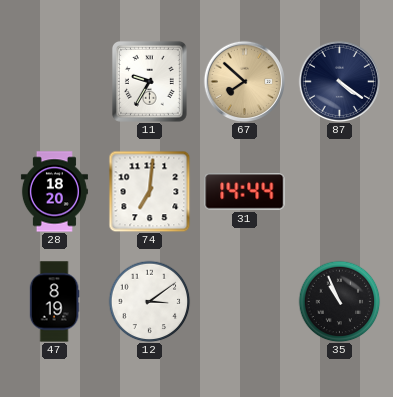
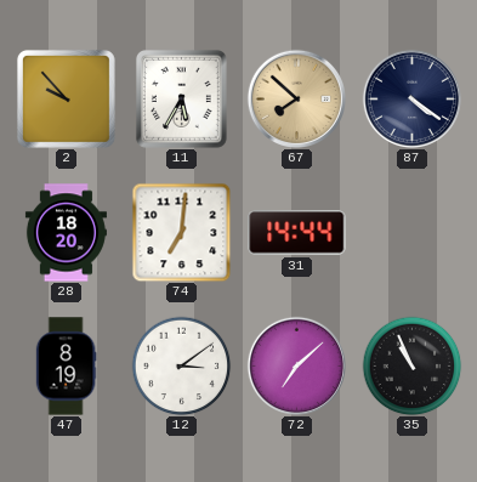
2: none -> 9:53 (66, 98)
11: 9:35 -> 5:35 (181, 98)
72: none -> 7:08 (296, 365)
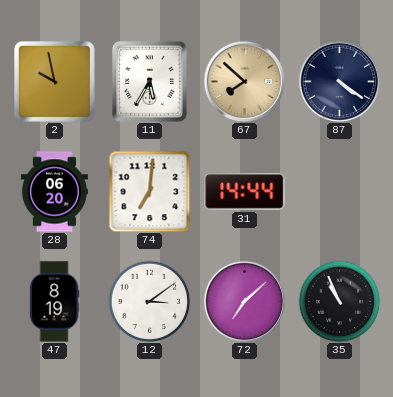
2: 9:53 -> 9:58 (54, 81)
28: 18:20 -> 06:20 (54, 192)
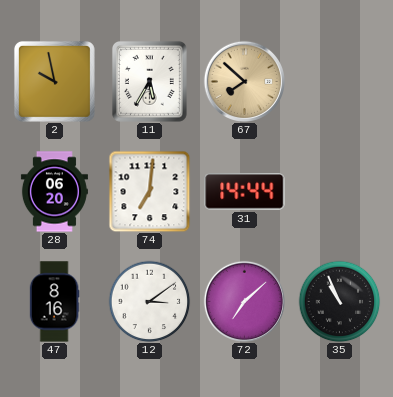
87: 4:21 -> none (339, 81)
47: 8:19 -> 8:16 (54, 302)
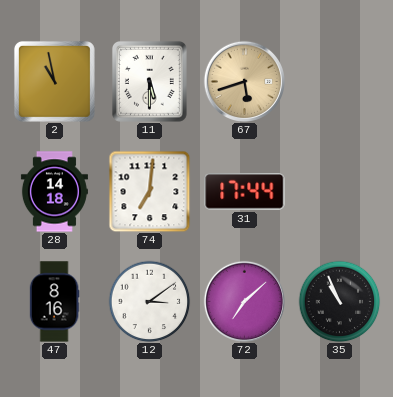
2: 9:58 -> 10:58 (54, 81)
11: 5:35 -> 5:30 (149, 81)
67: 7:52 -> 5:42 (244, 81)
28: 06:20 -> 14:18 (54, 192)
31: 14:44 -> 17:44 (245, 192)
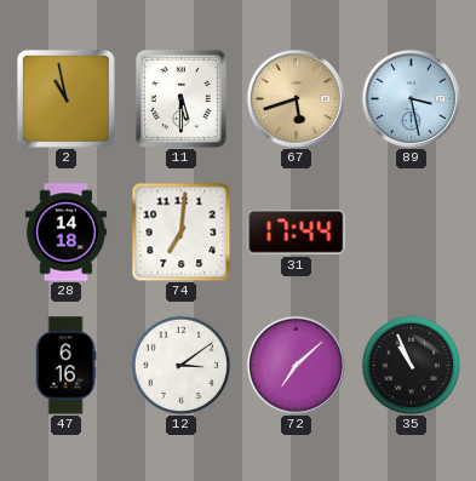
89: none -> 3:28 (411, 98)
47: 8:16 -> 6:16 (65, 366)
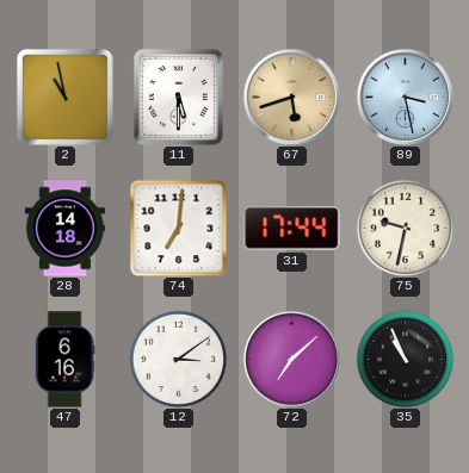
75: none -> 9:32 (405, 228)
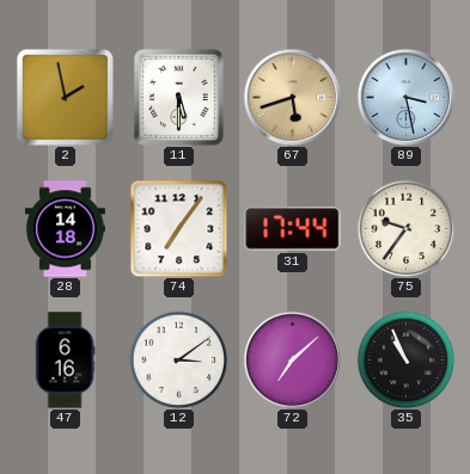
2: 10:58 -> 1:58 (65, 97)
74: 7:01 -> 7:06 (178, 228)
75: 9:32 -> 9:36 (405, 228)
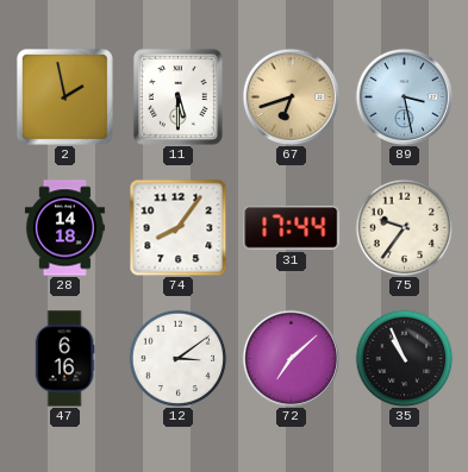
67: 5:42 -> 6:42 (291, 96)
74: 7:06 -> 8:06 (177, 227)
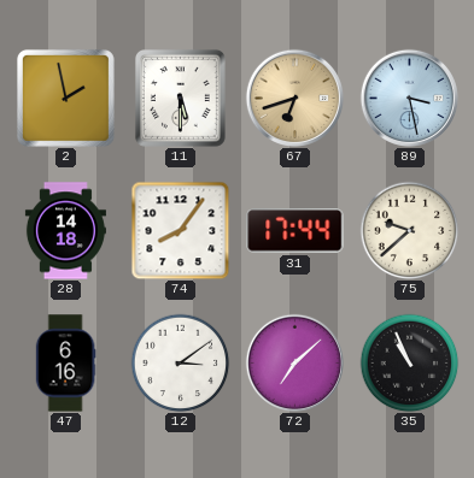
75: 9:36 -> 9:38 (409, 230)
